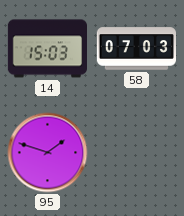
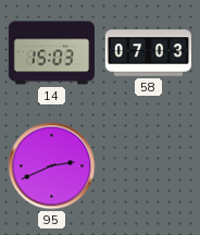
95: 1:48 -> 2:41 (52, 166)
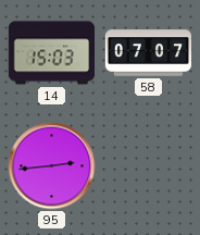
58: 07:03 -> 07:07 (149, 53)
95: 2:41 -> 2:44 (52, 166)
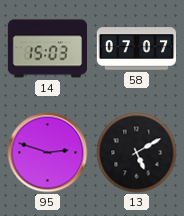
95: 2:44 -> 2:48 (48, 153)
13: none -> 5:10 (137, 153)
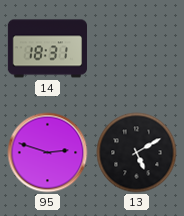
14: 15:03 -> 18:31 (47, 49)
58: 07:07 -> none (137, 49)
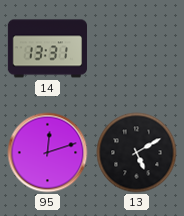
14: 18:31 -> 13:31 (47, 49)
95: 2:48 -> 12:12 (48, 153)
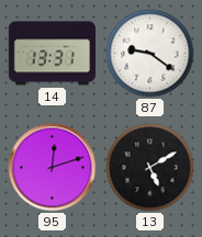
87: none -> 9:21 (150, 54)
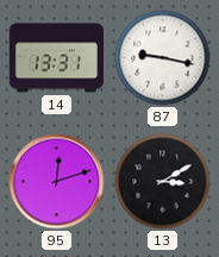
87: 9:21 -> 9:17 (163, 58)
13: 5:10 -> 3:10 (163, 182)
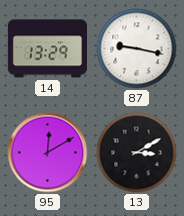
14: 13:31 -> 13:29 (47, 49)
95: 12:12 -> 12:10 (48, 153)
